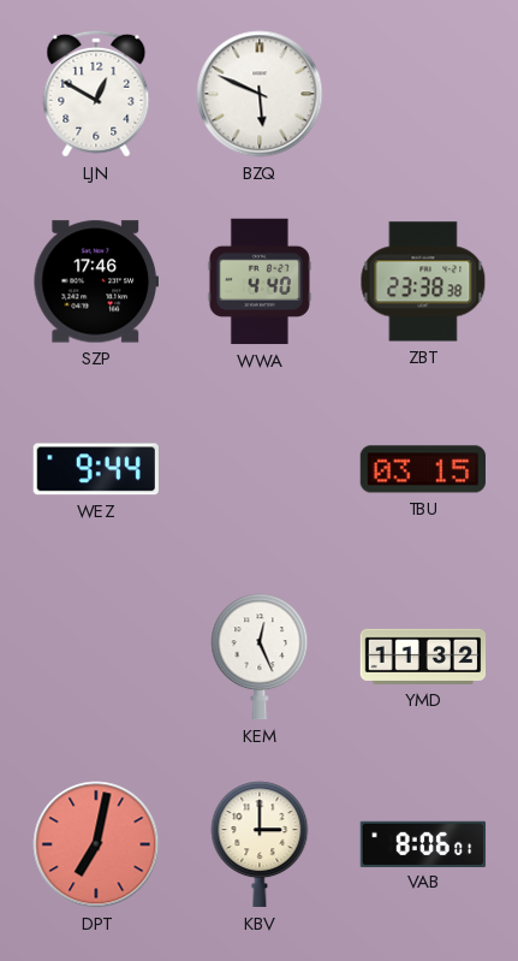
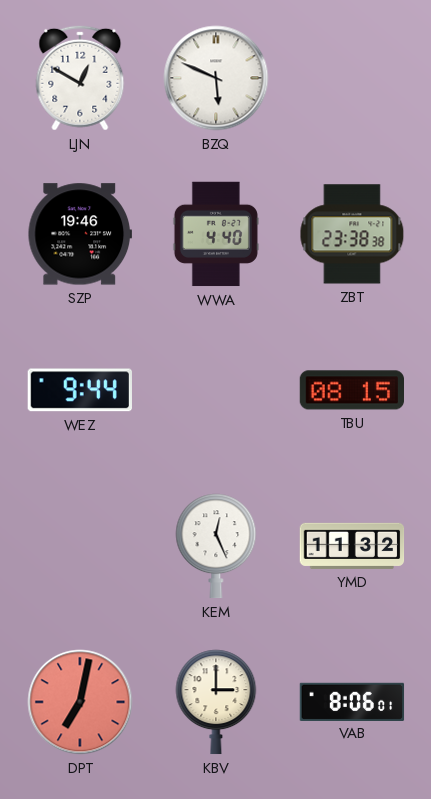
SZP: 17:46 -> 19:46 (79, 234)
TBU: 03:15 -> 08:15 (351, 390)
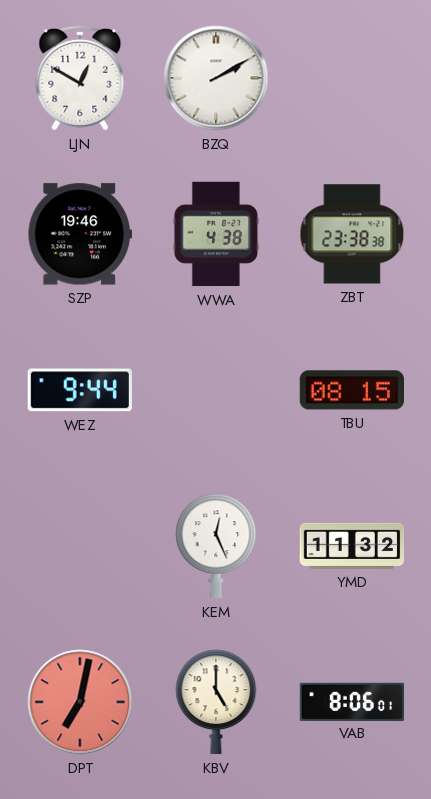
BZQ: 5:49 -> 2:10 (216, 78)
WWA: 4:40 -> 4:38 (216, 234)
KBV: 3:00 -> 5:00 (216, 702)
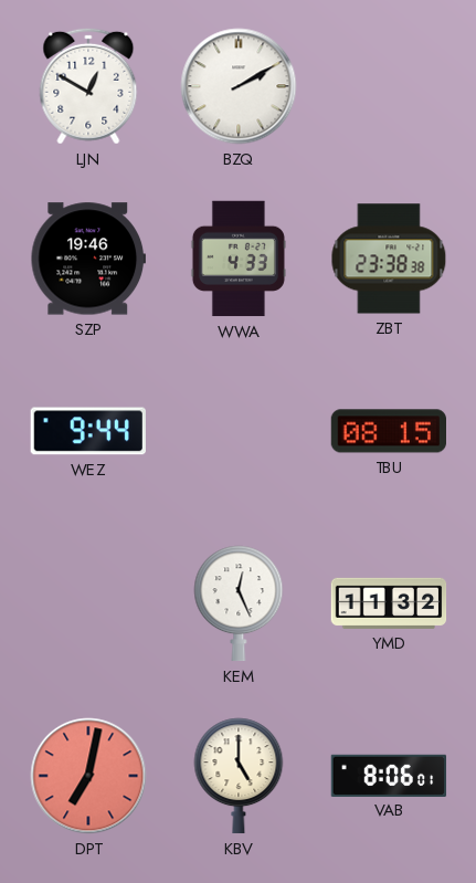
WWA: 4:38 -> 4:33 (239, 259)
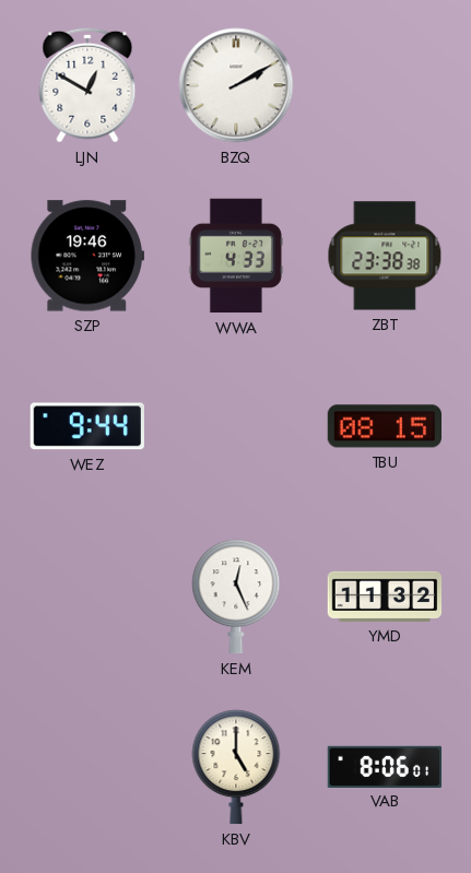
DPT: 7:02 -> none (88, 776)
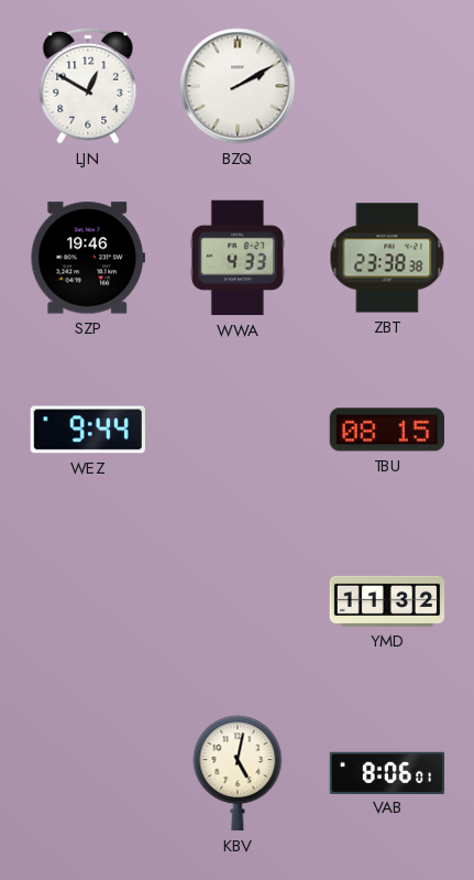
KEM: 12:26 -> none (236, 597)
KBV: 5:00 -> 5:02 (238, 773)
